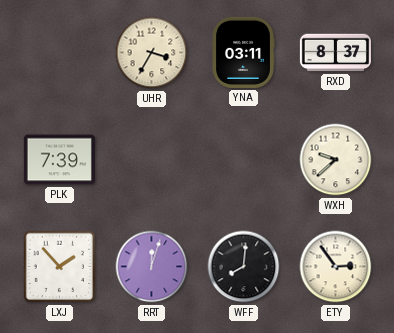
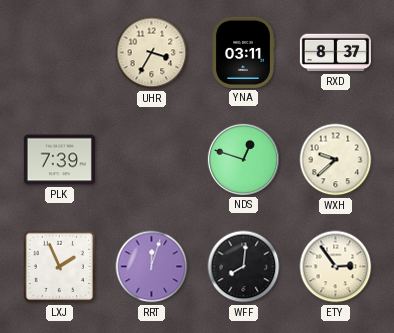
NDS: none -> 12:48 (243, 159)
LXJ: 1:53 -> 1:56 (60, 267)
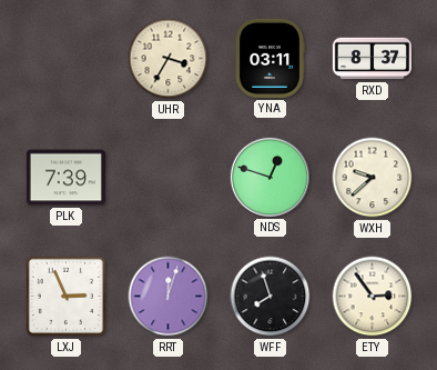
LXJ: 1:56 -> 2:56 (67, 297)
WFF: 8:01 -> 7:57 (271, 297)
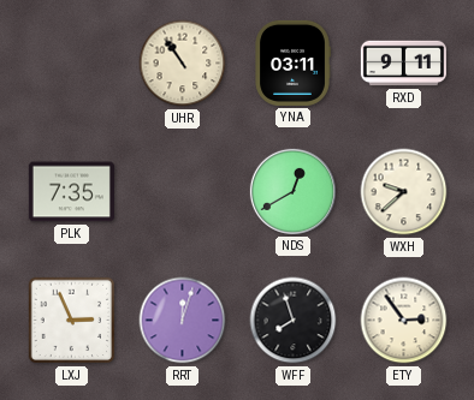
UHR: 3:35 -> 10:54 (183, 64)
RXD: 8:37 -> 9:11 (403, 64)
PLK: 7:39 -> 7:35 (71, 192)
NDS: 12:48 -> 12:40 (292, 191)
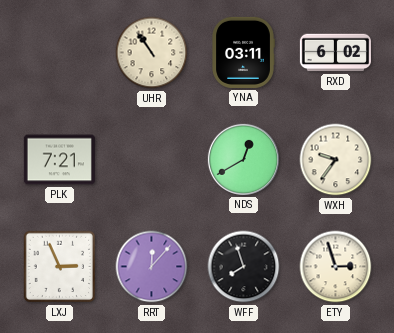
RXD: 9:11 -> 6:02 (335, 53)
PLK: 7:35 -> 7:21 (59, 160)
WXH: 9:38 -> 9:36 (336, 160)
RRT: 12:03 -> 12:07 (152, 267)
ETY: 2:54 -> 2:57 (336, 267)
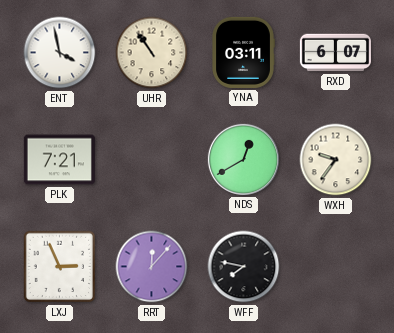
ENT: none -> 3:58 (60, 53)
RXD: 6:02 -> 6:07 (335, 53)
WFF: 7:57 -> 7:47 (244, 267)
ETY: 2:57 -> none (336, 267)
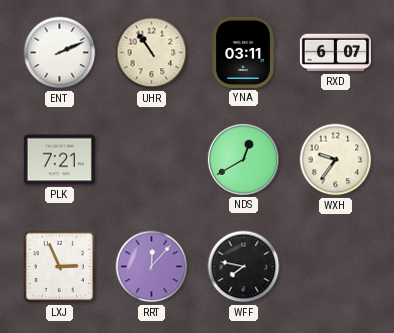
ENT: 3:58 -> 2:11 (60, 53)
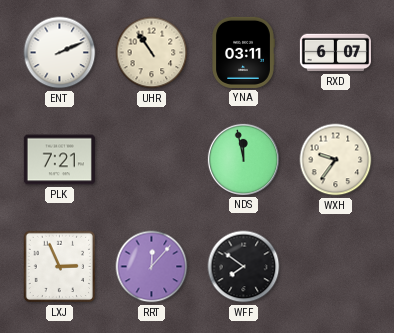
NDS: 12:40 -> 11:58 (243, 159)
WFF: 7:47 -> 7:51 (244, 267)
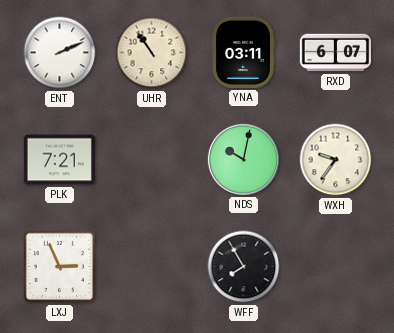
NDS: 11:58 -> 10:02 (243, 159)
RRT: 12:07 -> none (152, 267)
WFF: 7:51 -> 7:55 (244, 267)
